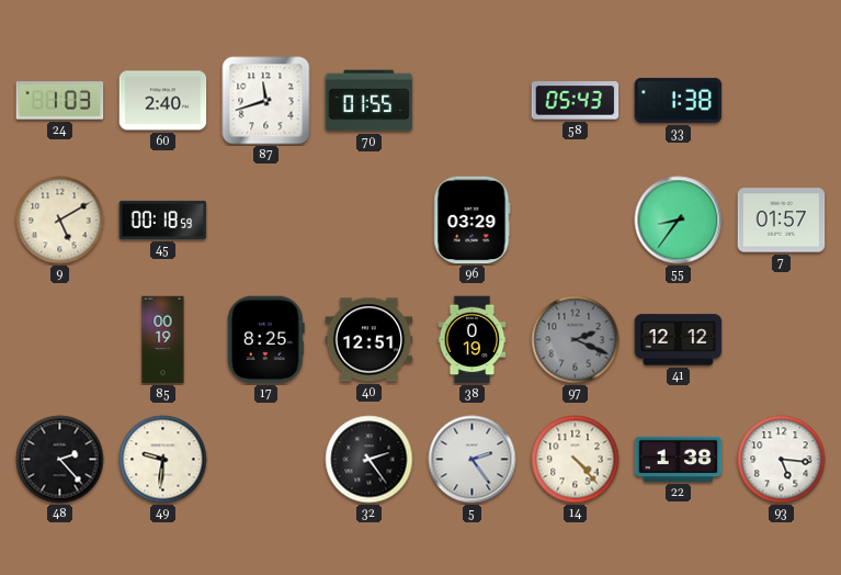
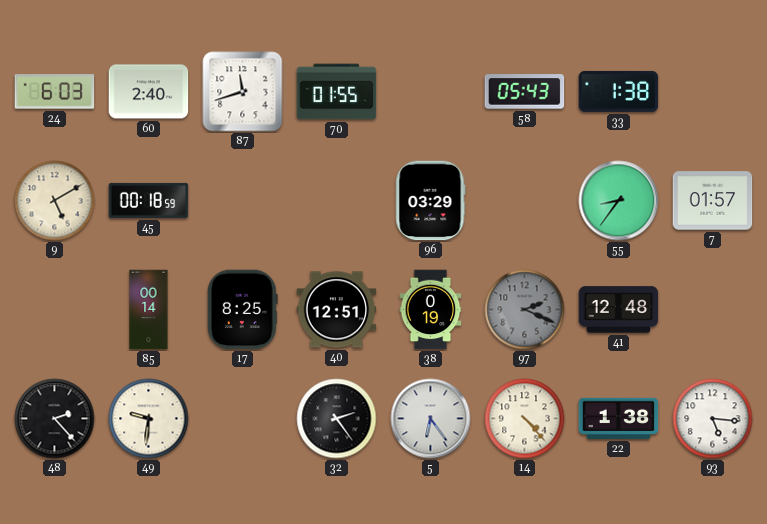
24: 1:03 -> 6:03 (55, 92)
85: 00:19 -> 00:14 (149, 310)
41: 12:12 -> 12:48 (619, 310)
5: 2:24 -> 6:24 (431, 419)
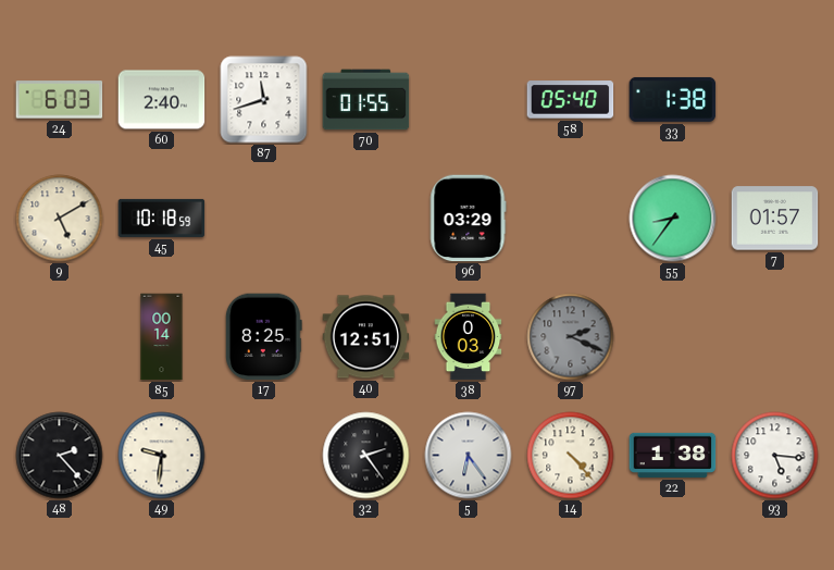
58: 05:43 -> 05:40 (571, 100)
45: 00:18 -> 10:18 (162, 218)
38: 0:19 -> 0:03 (469, 337)
41: 12:48 -> none (619, 310)
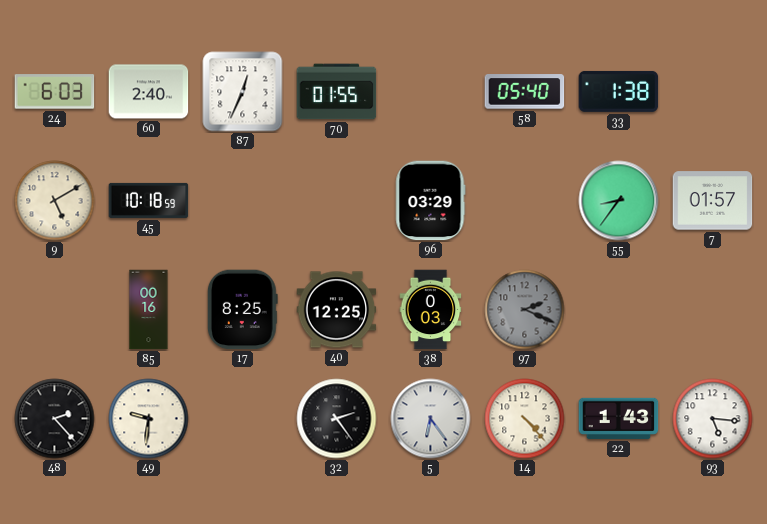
87: 11:42 -> 12:34 (243, 92)
85: 00:14 -> 00:16 (149, 310)
40: 12:51 -> 12:25 (337, 310)
22: 1:38 -> 1:43 (619, 418)
